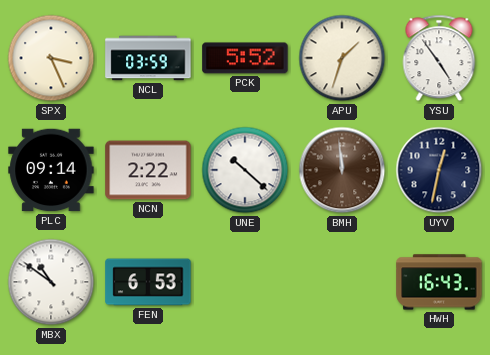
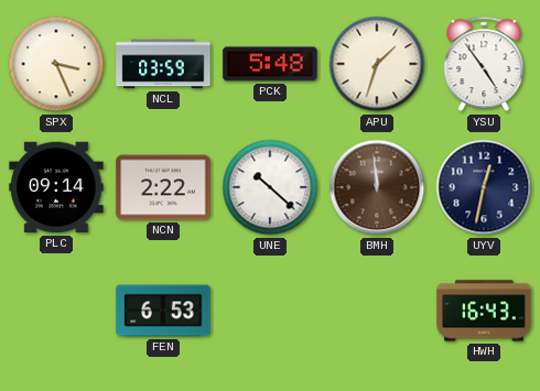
PCK: 5:52 -> 5:48 (270, 64)
MBX: 10:51 -> none (51, 282)
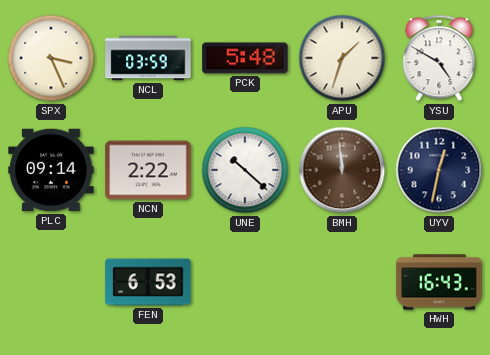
YSU: 4:54 -> 4:50 (439, 58)
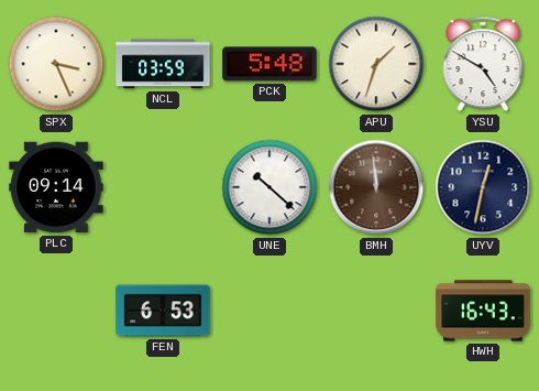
NCN: 2:22 -> none (148, 170)
